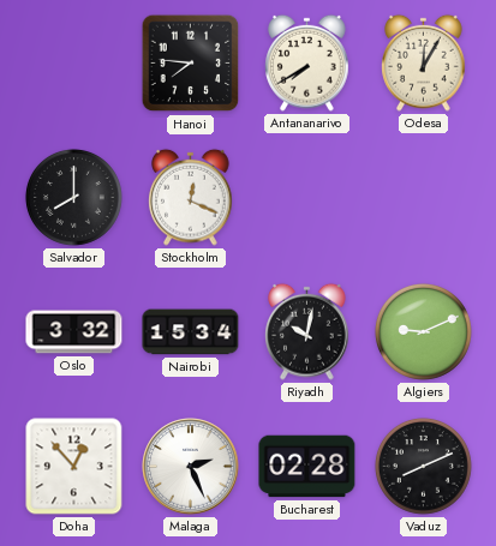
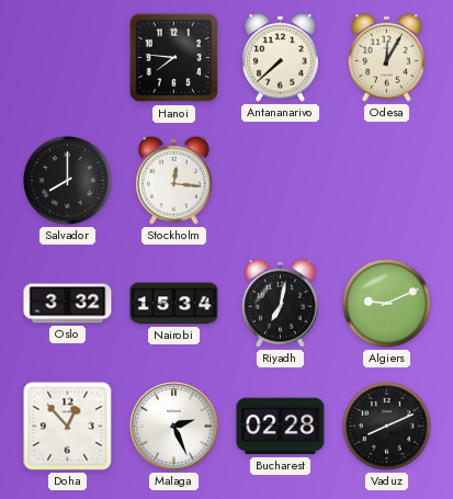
Antananarivo: 7:40 -> 7:38 (281, 57)
Stockholm: 12:19 -> 12:16 (174, 180)
Riyadh: 10:02 -> 7:02 (281, 303)
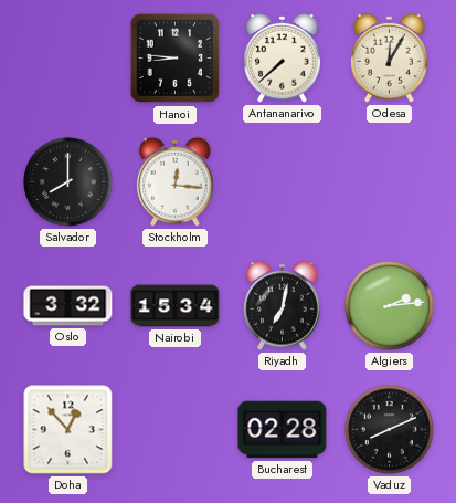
Hanoi: 7:46 -> 8:46 (176, 59)
Algiers: 9:11 -> 2:14 (389, 305)
Malaga: 2:26 -> none (174, 427)
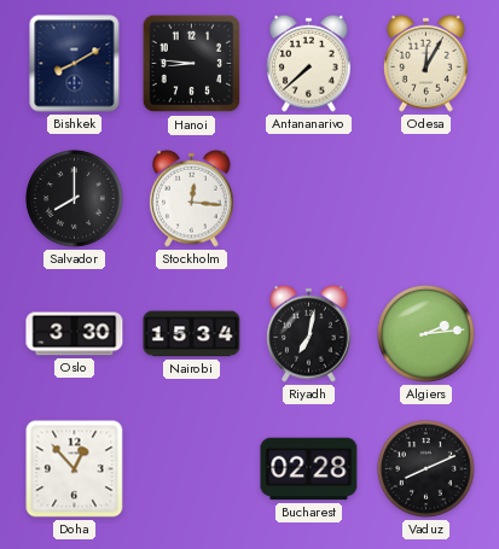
Bishkek: none -> 8:10 (75, 64)
Oslo: 3:32 -> 3:30 (75, 334)
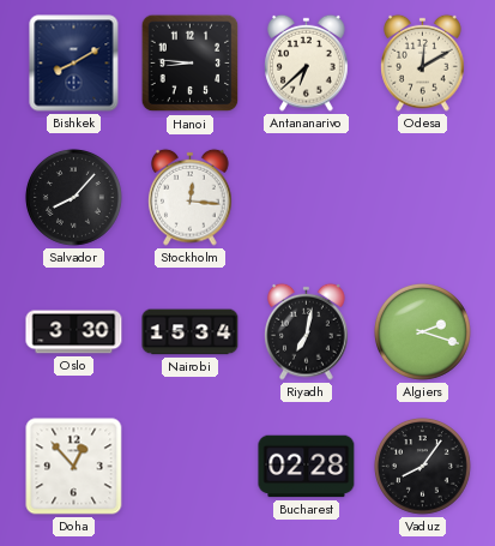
Antananarivo: 7:38 -> 6:38 (307, 62)
Odesa: 12:05 -> 12:10 (423, 62)
Salvador: 8:00 -> 8:07 (73, 197)
Algiers: 2:14 -> 2:18 (422, 331)
Vaduz: 8:11 -> 8:06 (422, 466)
